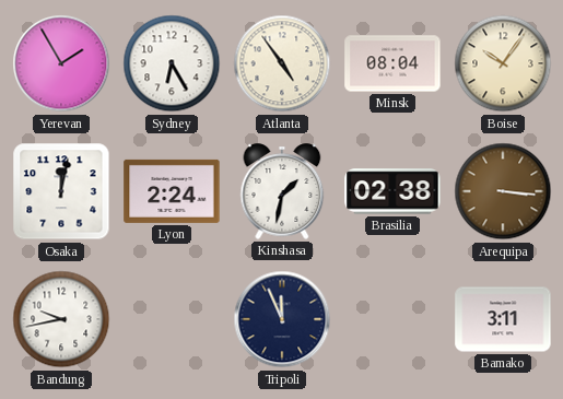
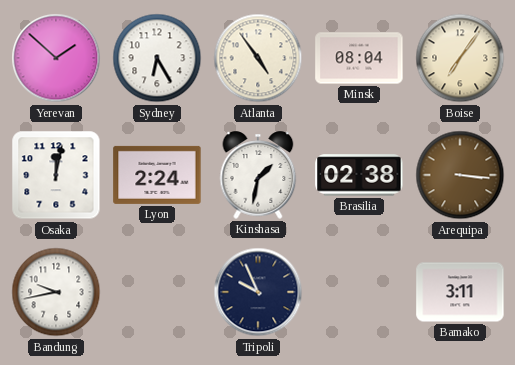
Yerevan: 1:55 -> 1:52 (56, 58)
Boise: 10:06 -> 7:06 (460, 58)
Tripoli: 11:56 -> 9:56 (258, 292)
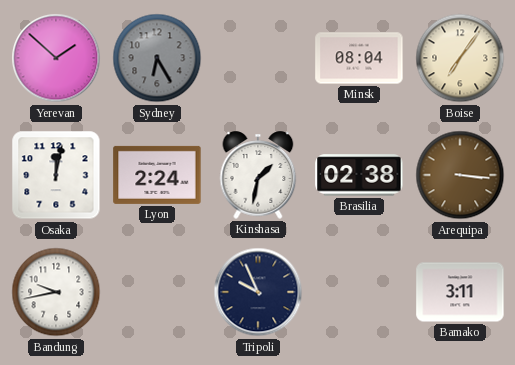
Sydney dial: white -> grey (157, 58)
Atlanta: 4:54 -> none (258, 58)
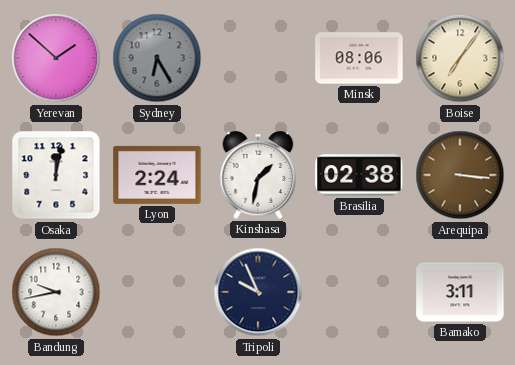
Minsk: 08:04 -> 08:06 (359, 58)
